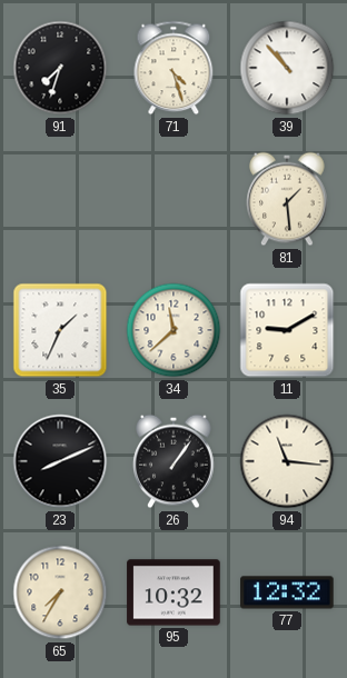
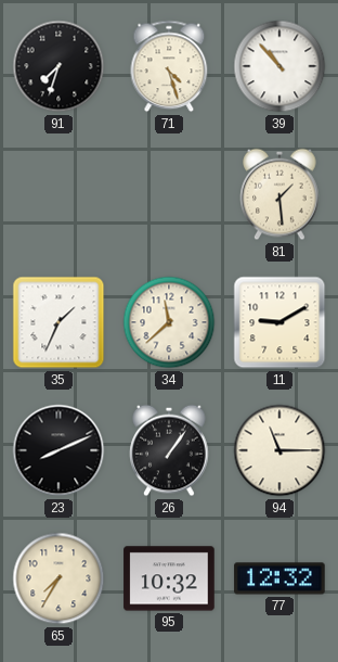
94: 11:16 -> 11:15 (279, 450)
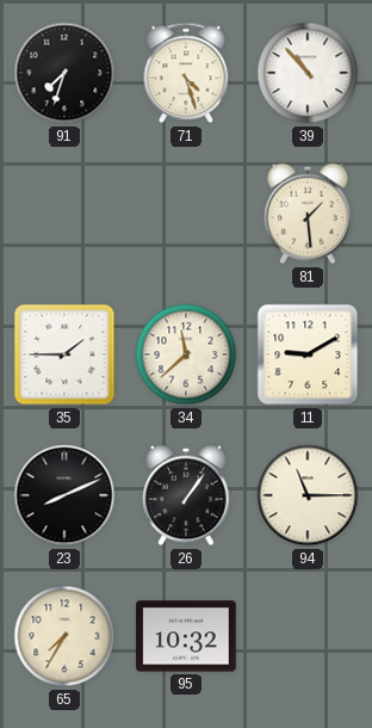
35: 1:34 -> 1:45 (64, 354)
77: 12:32 -> none (279, 578)
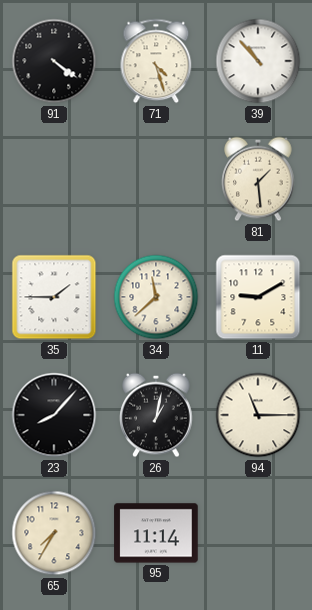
91: 7:33 -> 4:21 (54, 61)
23: 8:11 -> 8:07 (54, 415)
26: 1:06 -> 1:02 (156, 415)
95: 10:32 -> 11:14 (156, 533)
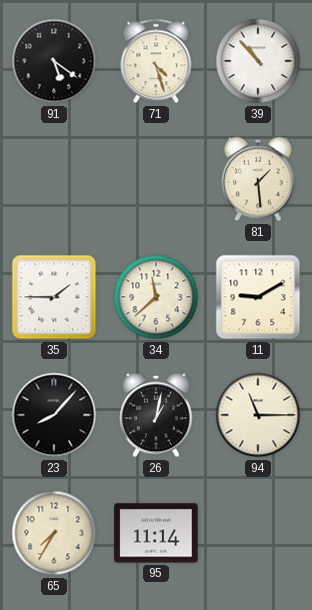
91: 4:21 -> 5:21 (54, 61)
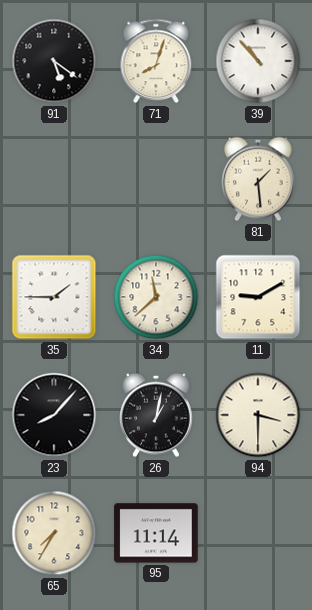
71: 4:27 -> 8:03 (156, 61)
94: 11:15 -> 3:30 (258, 415)
